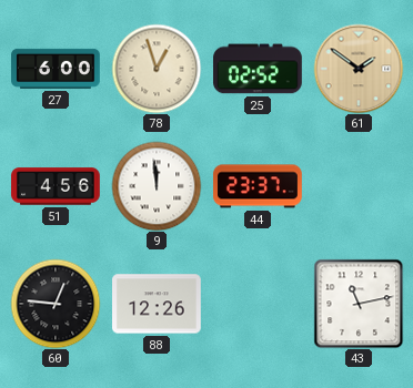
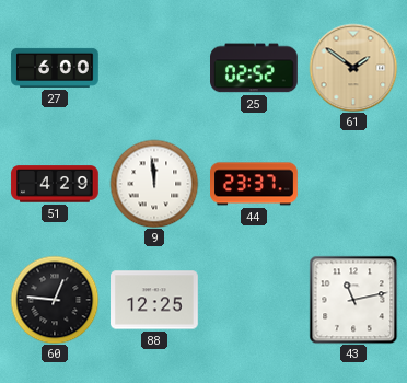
78: 12:57 -> none (157, 69)
51: 4:56 -> 4:29 (55, 184)
88: 12:26 -> 12:25 (155, 300)
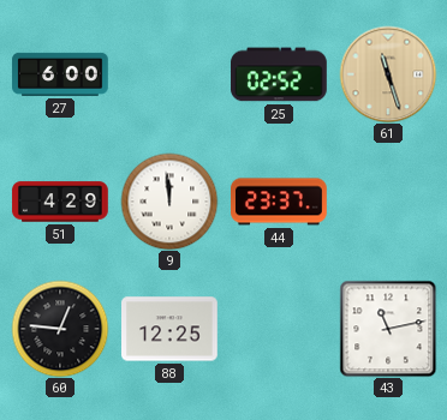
61: 1:51 -> 11:27 (388, 74)
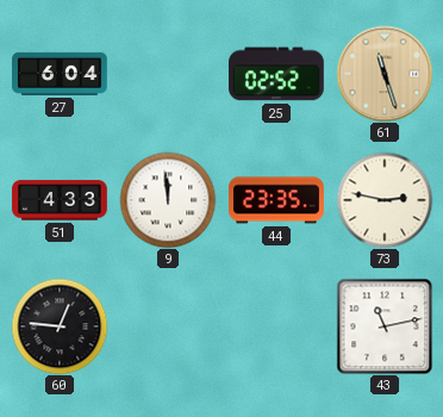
27: 6:00 -> 6:04 (60, 74)
51: 4:29 -> 4:33 (60, 200)
44: 23:37 -> 23:35 (277, 200)
73: none -> 2:47 (385, 200)
88: 12:25 -> none (171, 329)
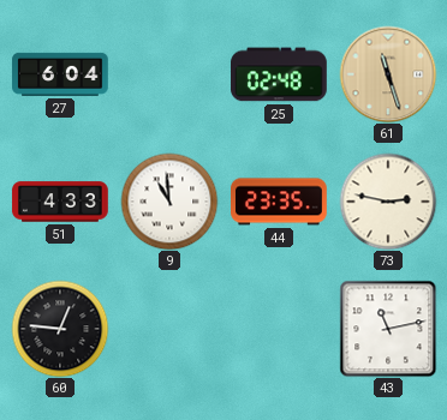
25: 02:52 -> 02:48 (280, 74)
9: 11:59 -> 10:59 (169, 202)
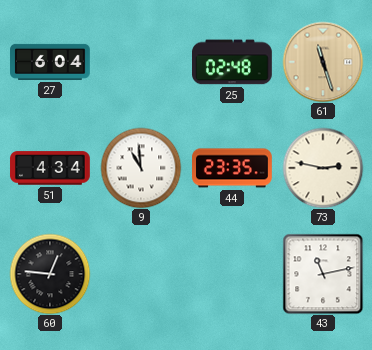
51: 4:33 -> 4:34 (50, 168)
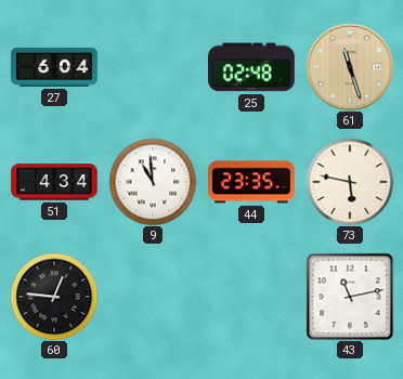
73: 2:47 -> 5:47 (350, 182)
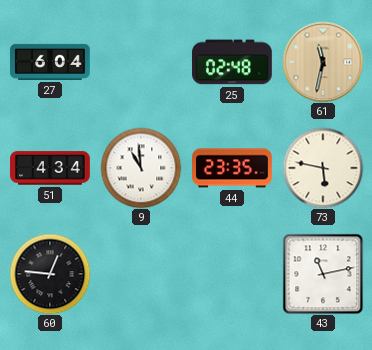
61: 11:27 -> 11:32 (323, 62)
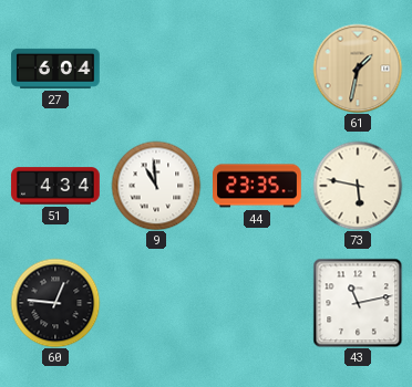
25: 02:48 -> none (233, 62)
61: 11:32 -> 1:32 (358, 69)
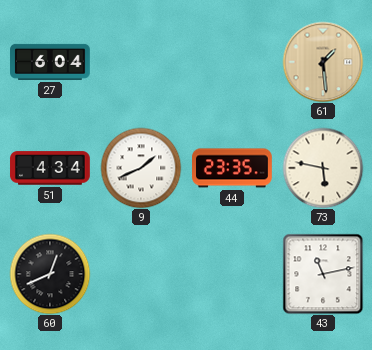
61: 1:32 -> 1:29 (323, 62)
9: 10:59 -> 1:41 (141, 168)
60: 12:46 -> 12:41 (50, 274)
